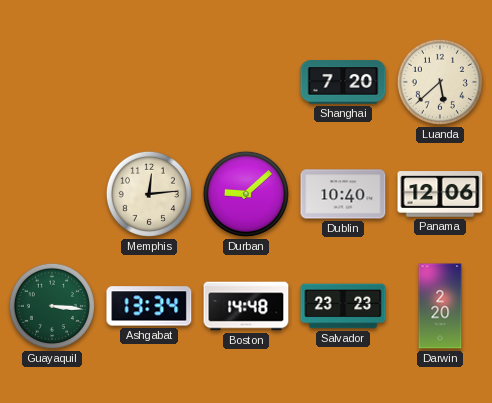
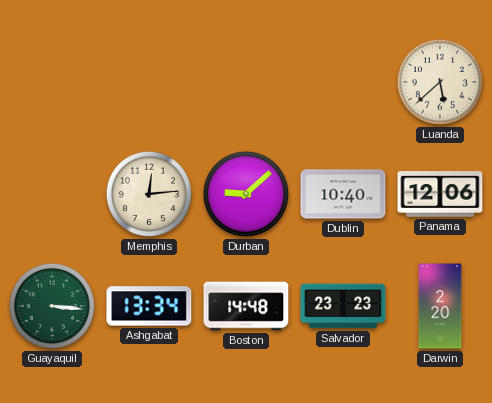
Shanghai: 7:20 -> none (343, 82)
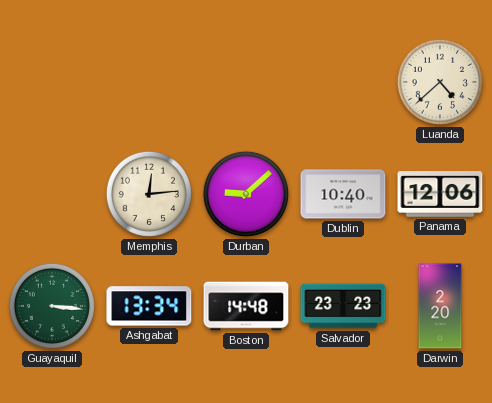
Luanda: 5:38 -> 4:38 (440, 82)
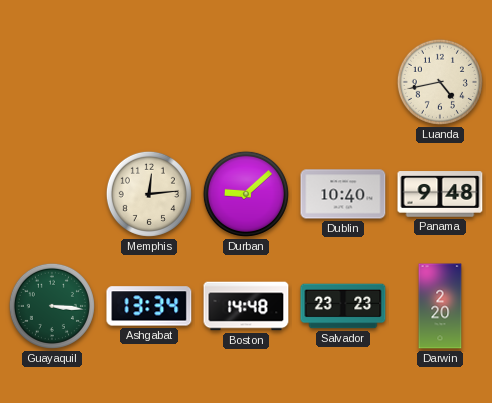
Luanda: 4:38 -> 4:43 (440, 82)
Panama: 12:06 -> 9:48 (440, 194)
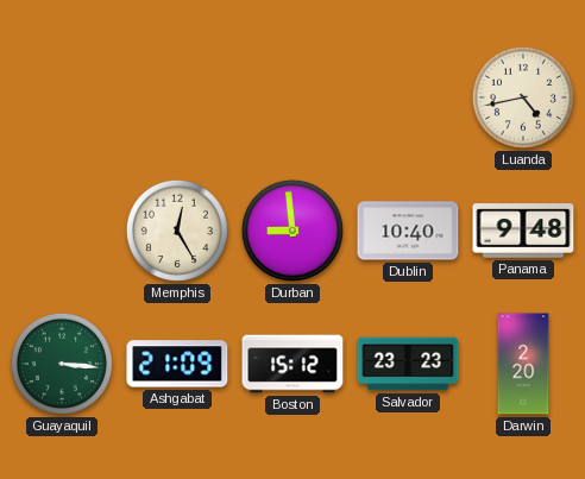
Memphis: 12:14 -> 12:25 (177, 231)
Durban: 9:08 -> 8:59 (292, 231)
Ashgabat: 13:34 -> 21:09 (177, 364)
Boston: 14:48 -> 15:12 (292, 364)
